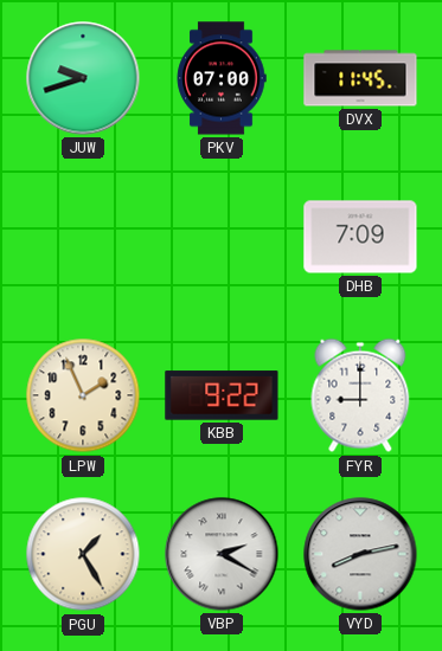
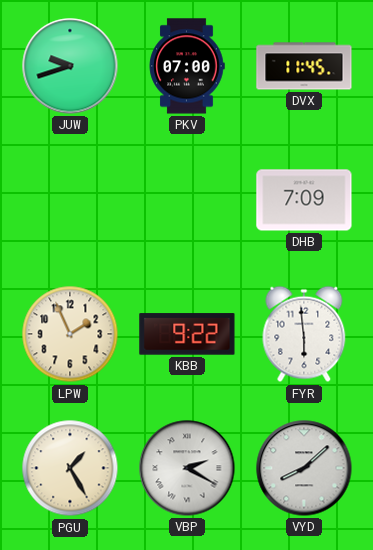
FYR: 9:00 -> 5:59 (304, 334)
VYD: 8:13 -> 8:08 (304, 468)
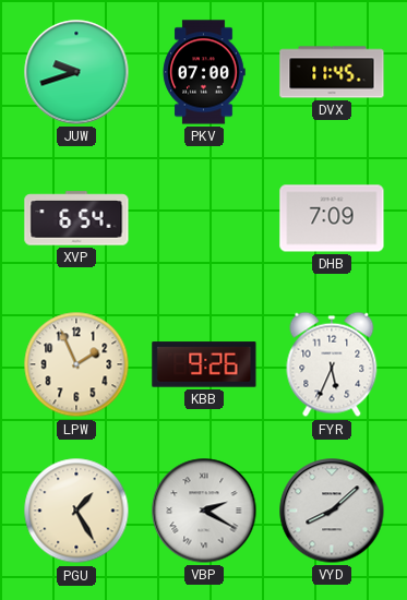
XVP: none -> 6:54 (76, 218)
KBB: 9:22 -> 9:26 (204, 364)
FYR: 5:59 -> 5:34 (332, 364)
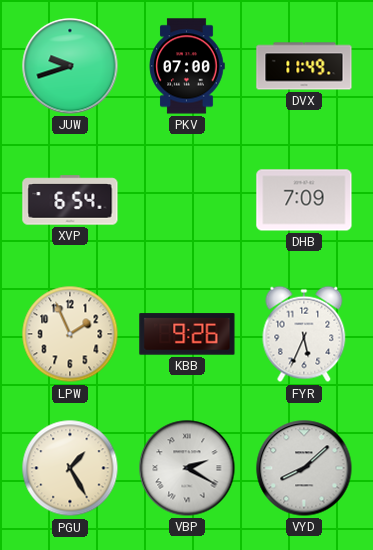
DVX: 11:45 -> 11:49 (304, 66)
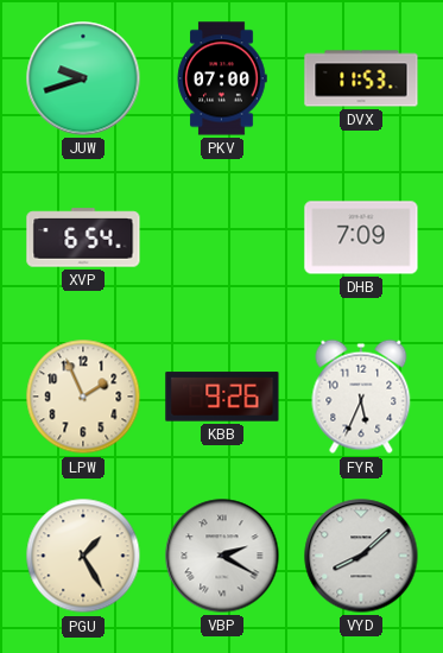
DVX: 11:49 -> 11:53 (361, 78)
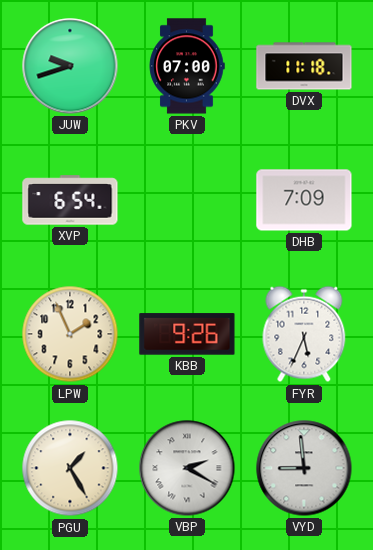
DVX: 11:53 -> 11:18 (304, 66)
VYD: 8:08 -> 8:59 (304, 468)
